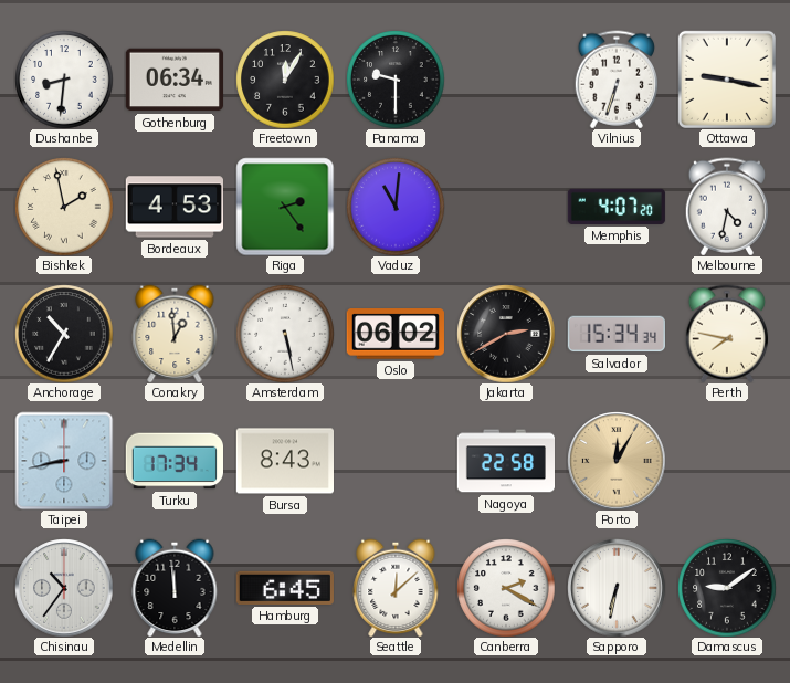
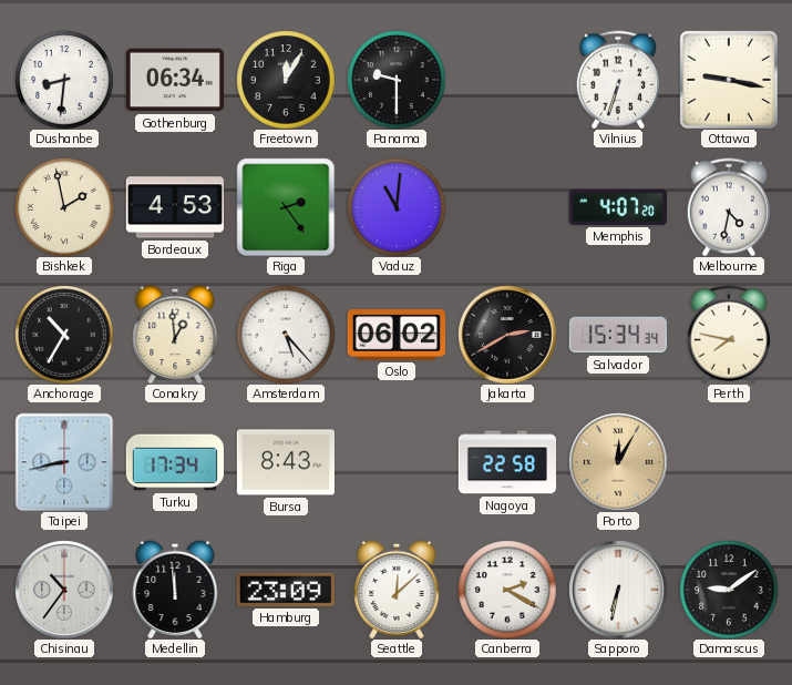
Amsterdam: 5:28 -> 5:23 (286, 335)
Hamburg: 6:45 -> 23:09 (286, 590)
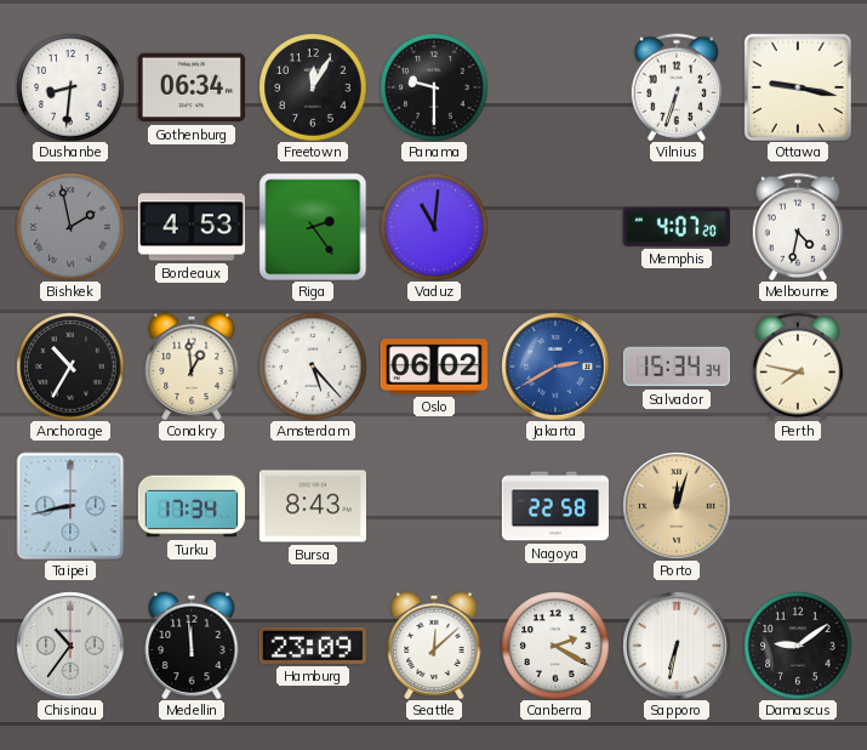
Bishkek dial: cream -> grey (70, 227)
Jakarta dial: black -> blue (555, 367)
Porto: 12:05 -> 12:03 (677, 506)
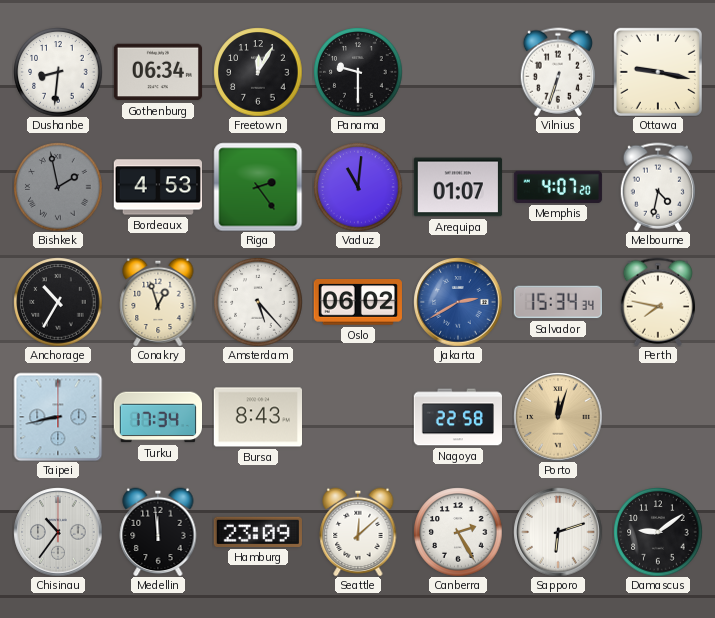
Arequipa: none -> 01:07 (458, 187)
Conakry: 12:59 -> 12:57 (158, 302)
Canberra: 2:20 -> 2:25 (458, 532)
Sapporo: 6:32 -> 6:12 (558, 532)
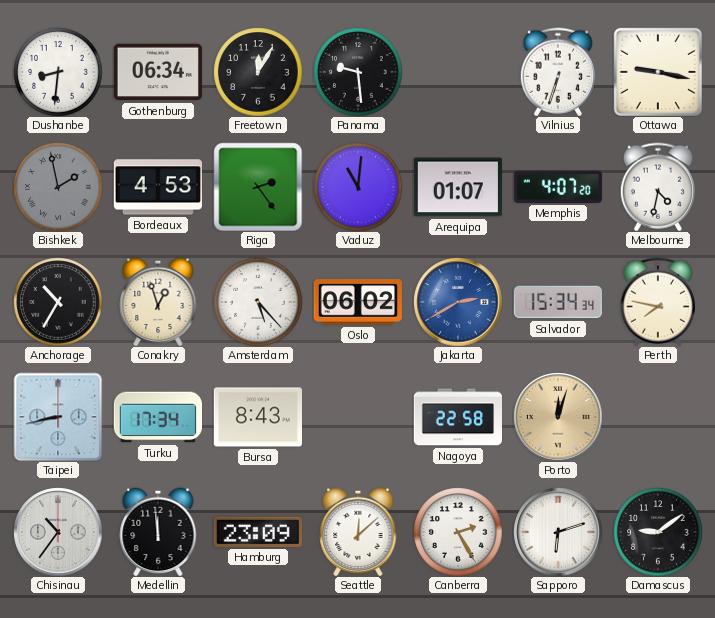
Panama: 9:30 -> 9:29 (358, 72)
